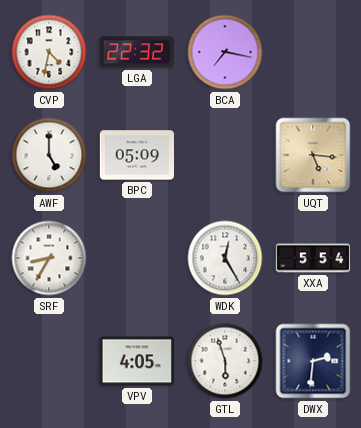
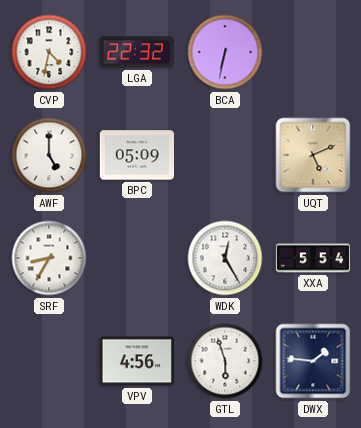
BCA: 7:17 -> 6:32 (225, 52)
UQT: 5:16 -> 5:11 (313, 155)
VPV: 4:05 -> 4:56 (136, 361)
DWX: 2:31 -> 1:46 (313, 361)
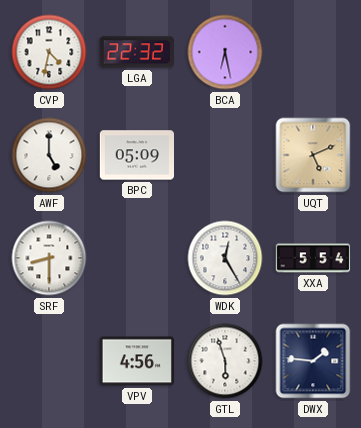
BCA: 6:32 -> 6:28 (225, 52)
SRF: 8:35 -> 8:30 (49, 258)
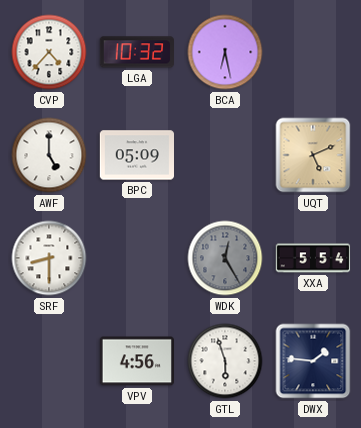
CVP: 4:32 -> 4:37 (49, 52)
LGA: 22:32 -> 10:32 (136, 52)
WDK dial: white -> grey (225, 258)
